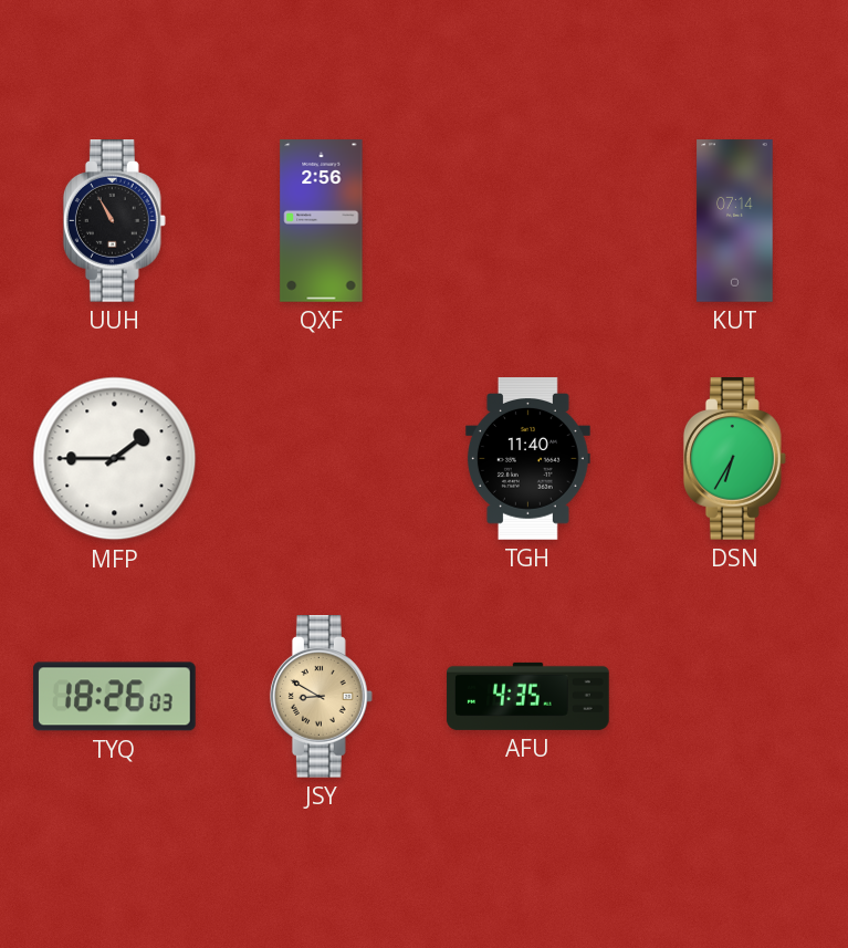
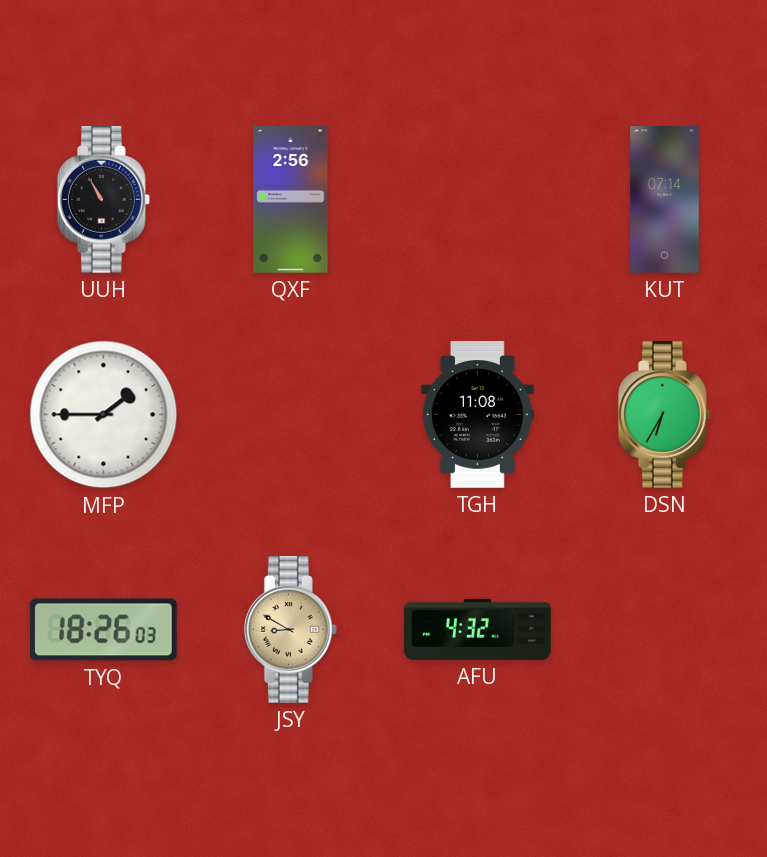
TGH: 11:40 -> 11:08 (477, 415)
AFU: 4:35 -> 4:32 (478, 629)
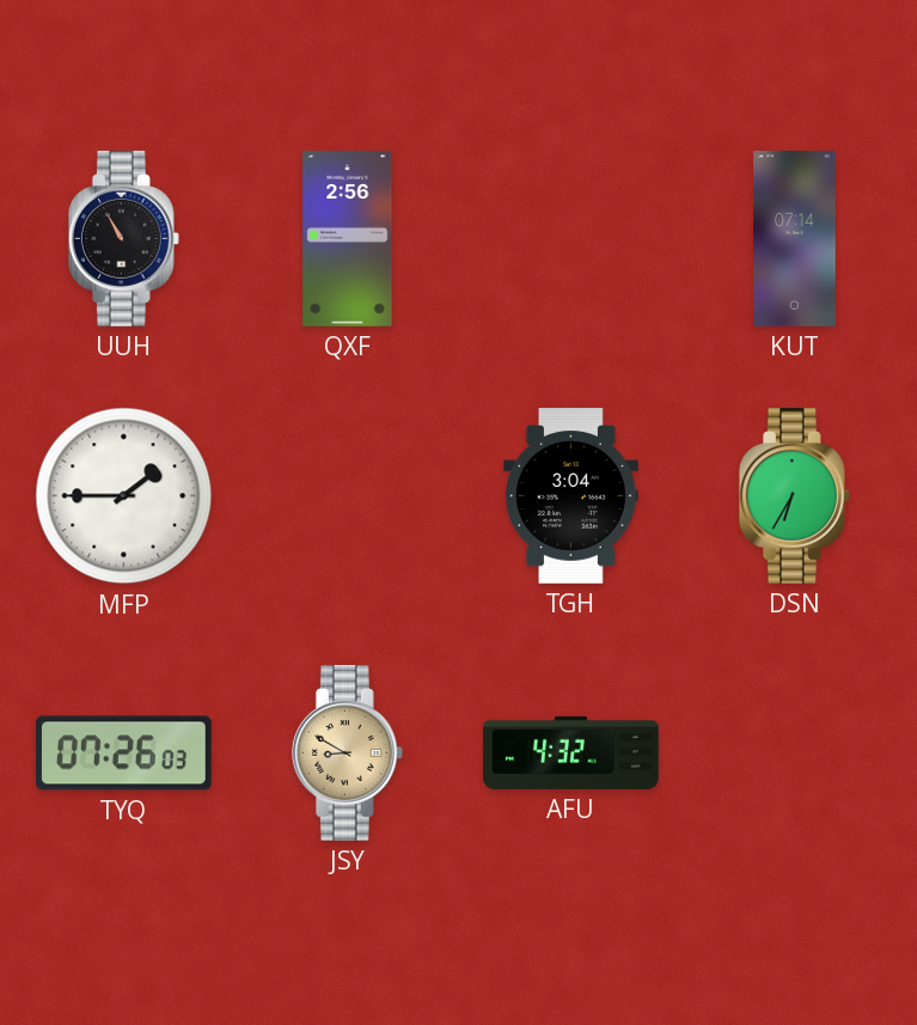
TGH: 11:08 -> 3:04 (570, 496)
TYQ: 18:26 -> 07:26 (124, 754)
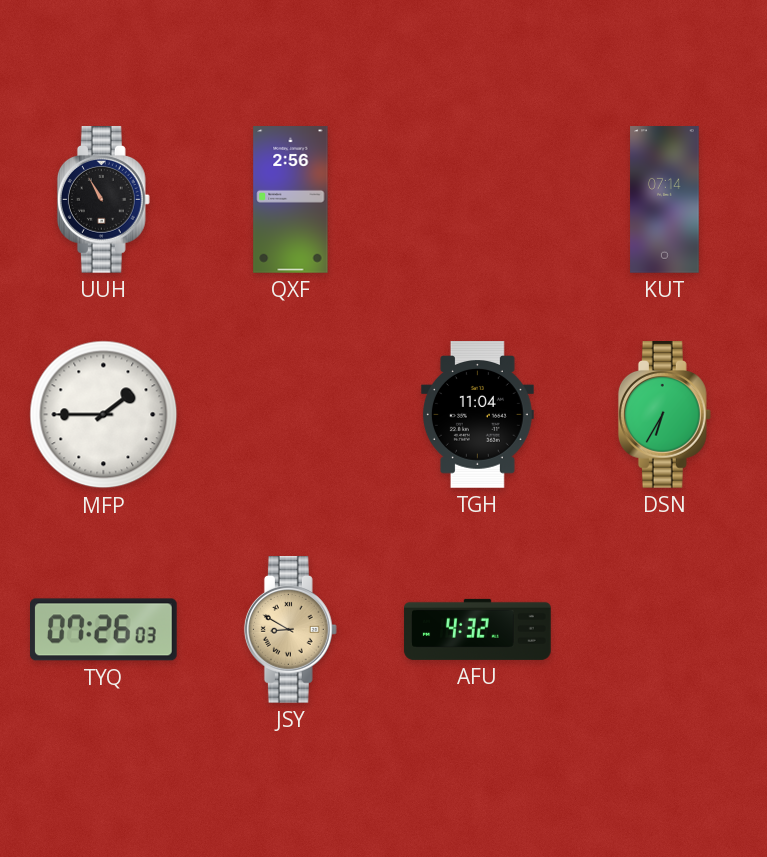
TGH: 3:04 -> 11:04 (477, 415)
